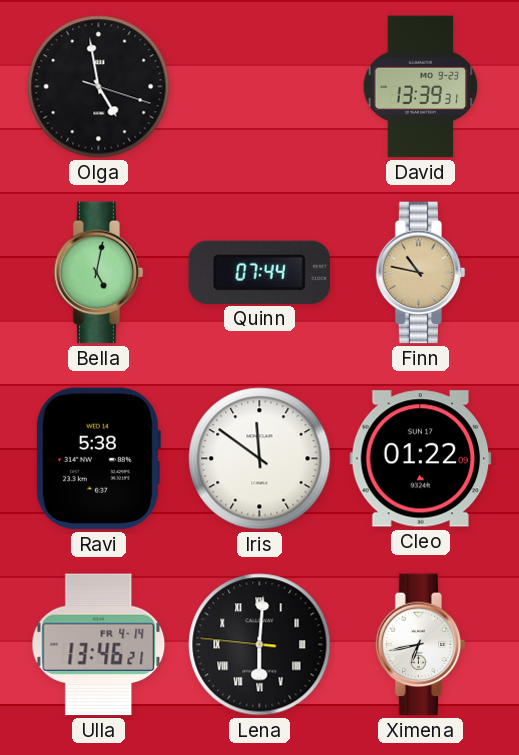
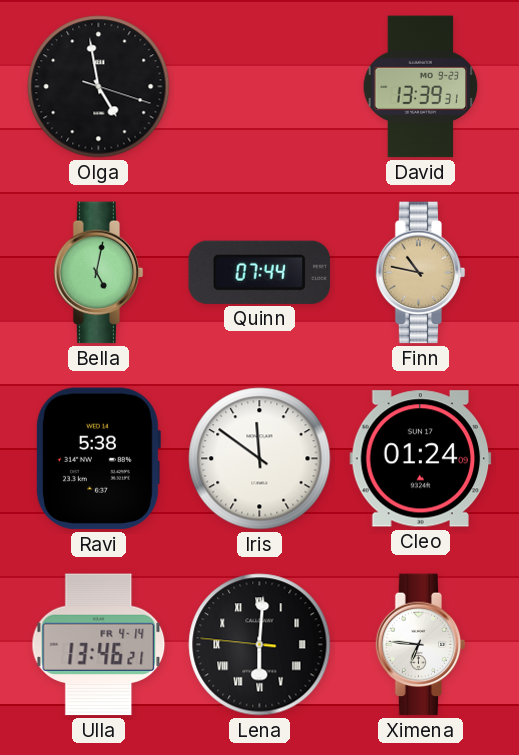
Cleo: 01:22 -> 01:24 (421, 459)
Ximena: 6:43 -> 6:46 (421, 645)
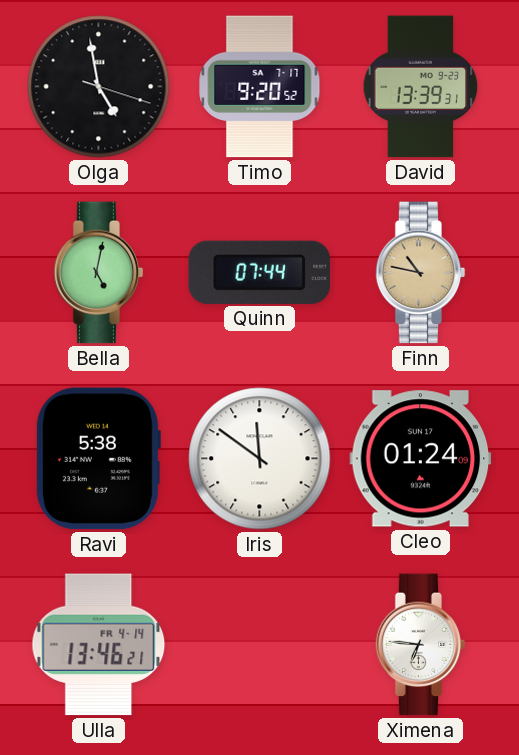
Timo: none -> 9:20 (260, 87)
Lena: 6:00 -> none (260, 645)
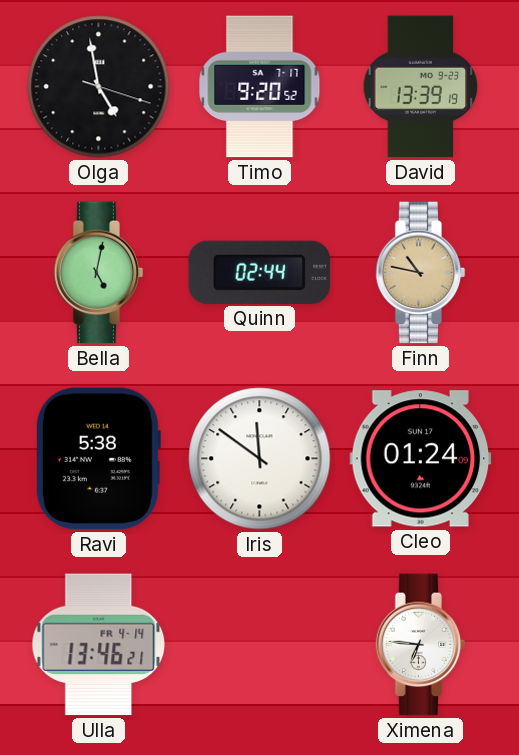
David: 13:39:31 -> 13:39:19 (421, 87)
Quinn: 07:44 -> 02:44 (260, 272)
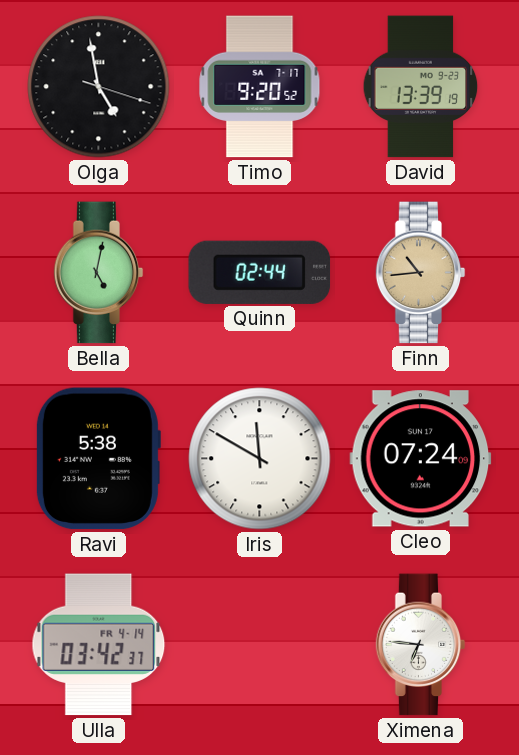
Finn: 10:47 -> 10:44 (421, 273)
Iris: 11:51 -> 11:50 (260, 459)
Cleo: 01:24 -> 07:24 (421, 459)
Ulla: 13:46 -> 03:42 (99, 645)
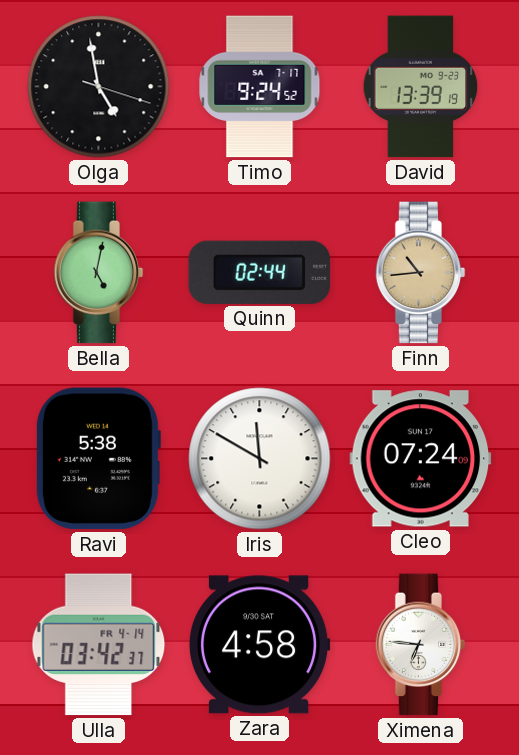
Timo: 9:20 -> 9:24 (260, 87)
Zara: none -> 4:58 (259, 645)
